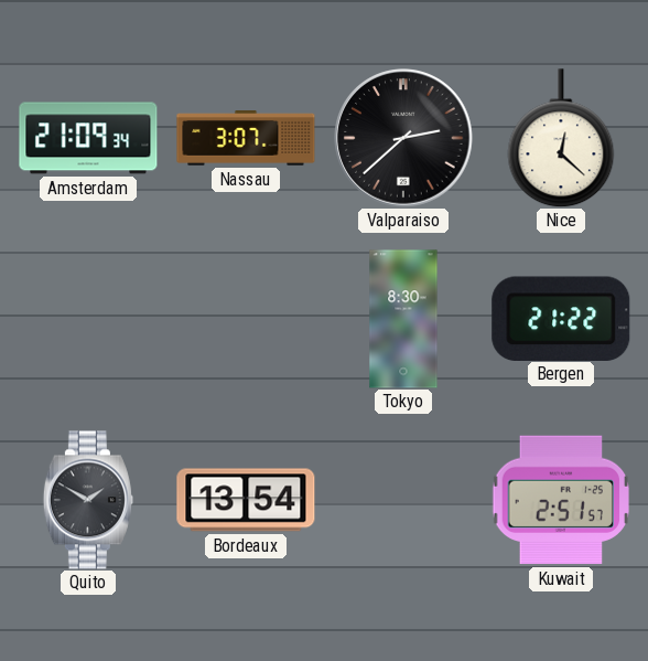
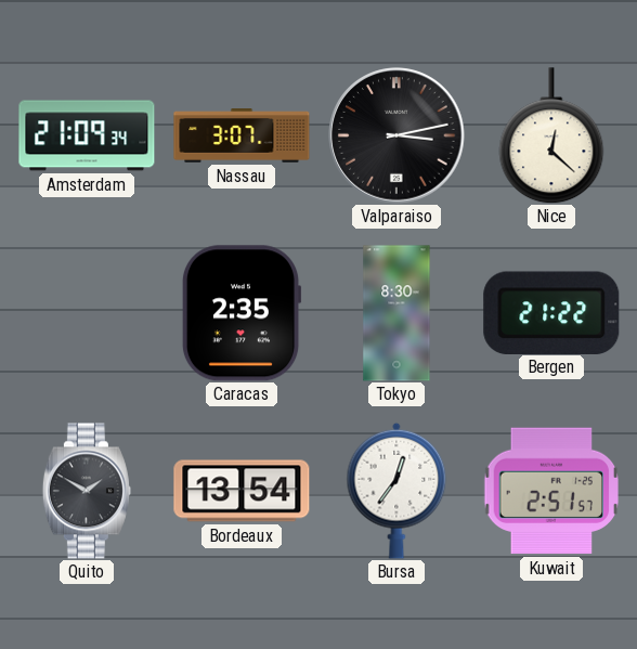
Valparaiso: 2:38 -> 3:13 (396, 135)
Caracas: none -> 2:35 (242, 313)
Bursa: none -> 12:36 (396, 491)
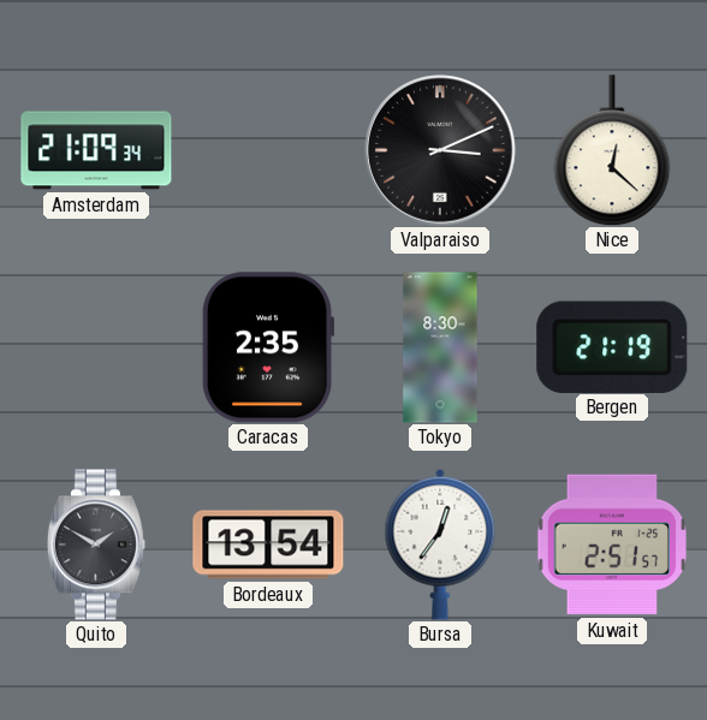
Nassau: 3:07 -> none (242, 135)
Valparaiso: 3:13 -> 3:11 (440, 150)
Bergen: 21:22 -> 21:19 (612, 346)
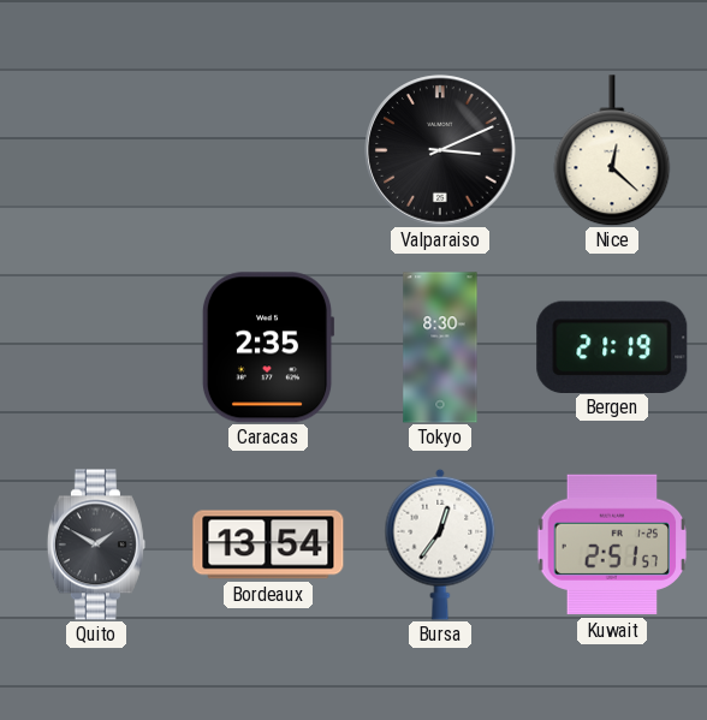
Amsterdam: 21:09 -> none (96, 150)
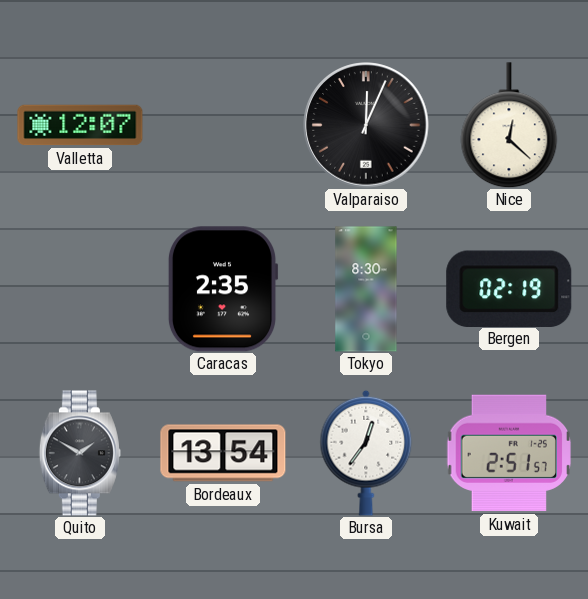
Valletta: none -> 12:07 (80, 125)
Valparaiso: 3:11 -> 12:04 (366, 125)
Bergen: 21:19 -> 02:19 (509, 288)
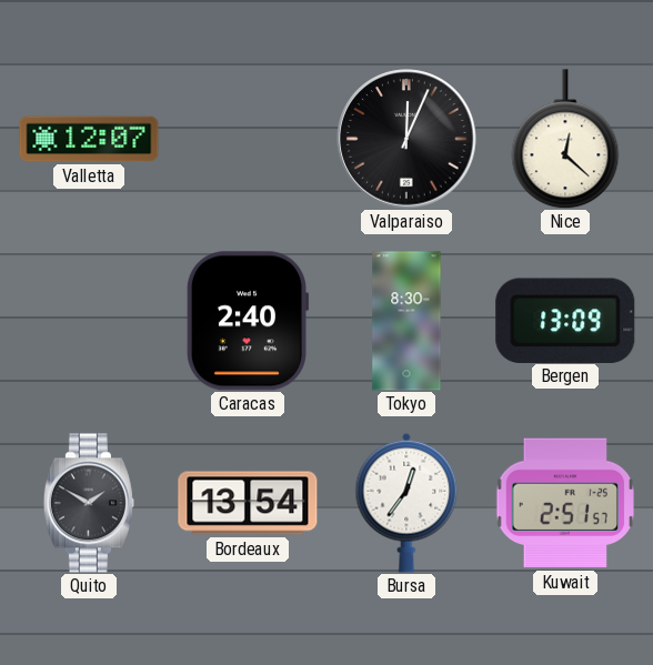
Caracas: 2:35 -> 2:40 (248, 321)
Bergen: 02:19 -> 13:09 (565, 320)
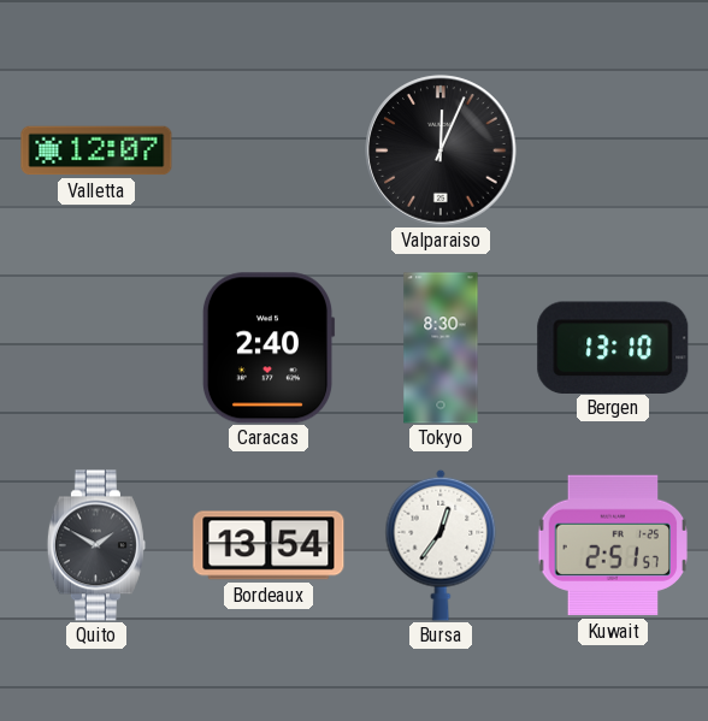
Nice: 12:22 -> none (565, 139)
Bergen: 13:09 -> 13:10 (613, 347)
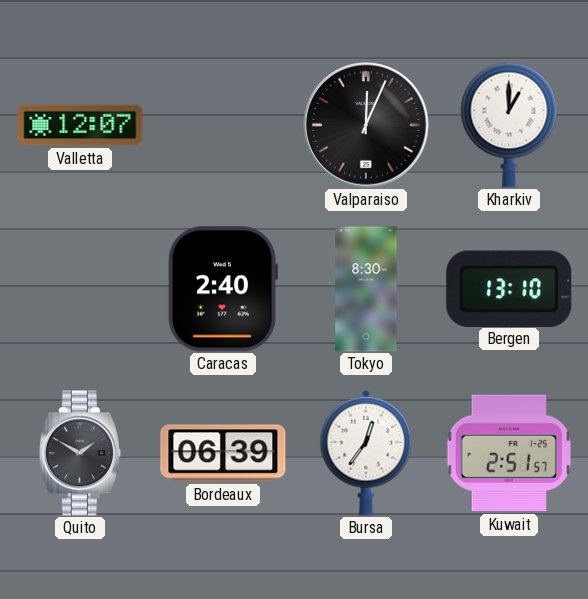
Kharkiv: none -> 1:00 (509, 125)
Bordeaux: 13:54 -> 06:39 (223, 453)
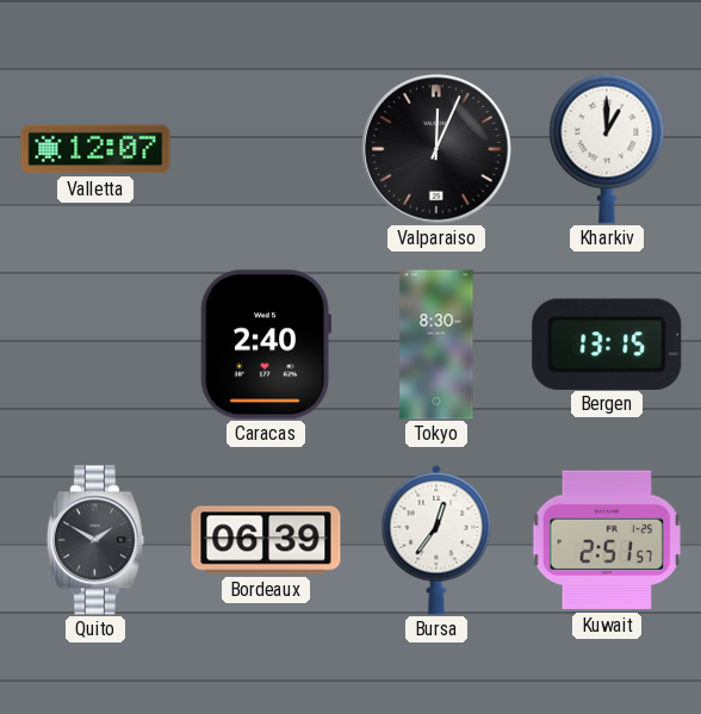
Bergen: 13:10 -> 13:15 (607, 343)
